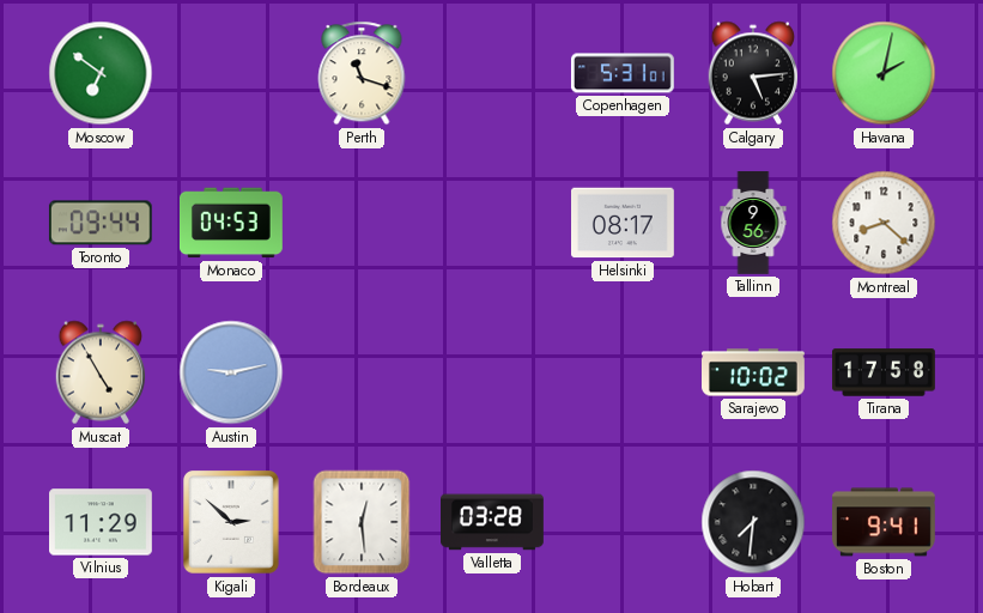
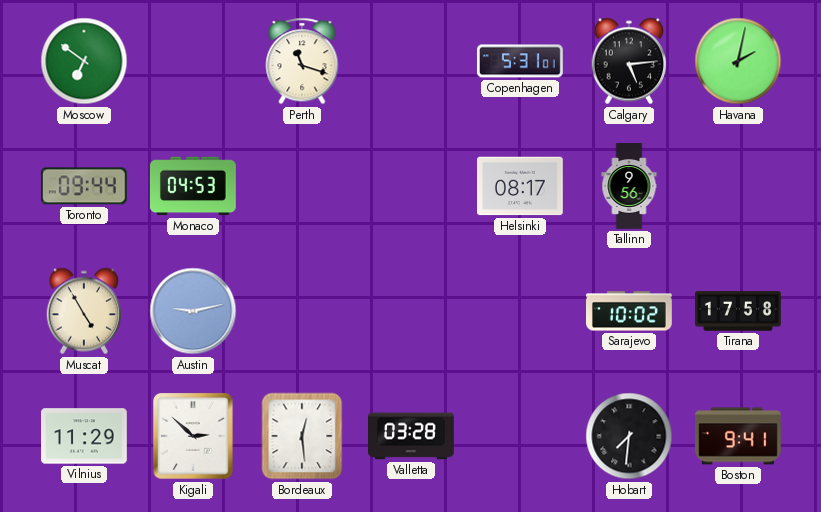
Montreal: 8:22 -> none (884, 223)
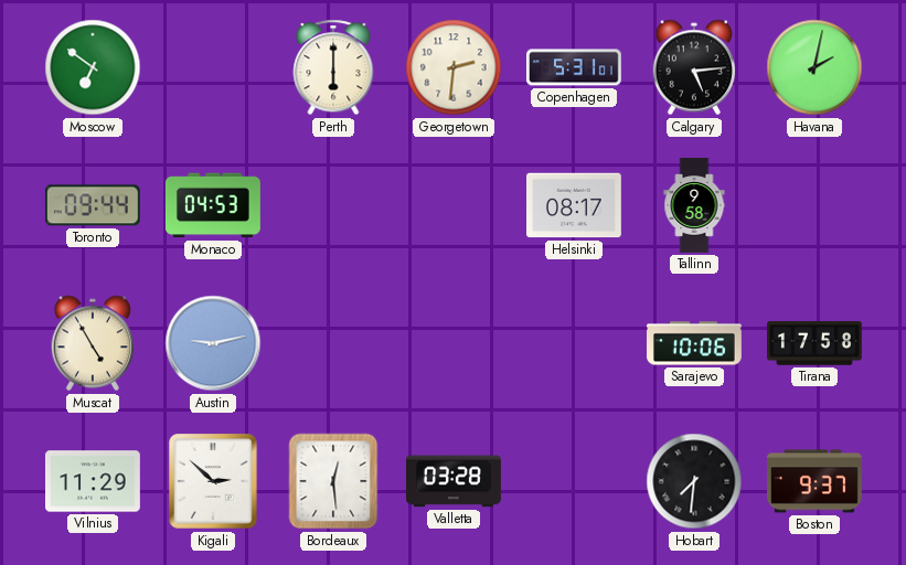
Perth: 11:18 -> 6:00 (333, 67)
Georgetown: none -> 2:31 (454, 67)
Tallinn: 9:56 -> 9:58 (694, 205)
Sarajevo: 10:02 -> 10:06 (695, 343)
Boston: 9:41 -> 9:37 (816, 481)
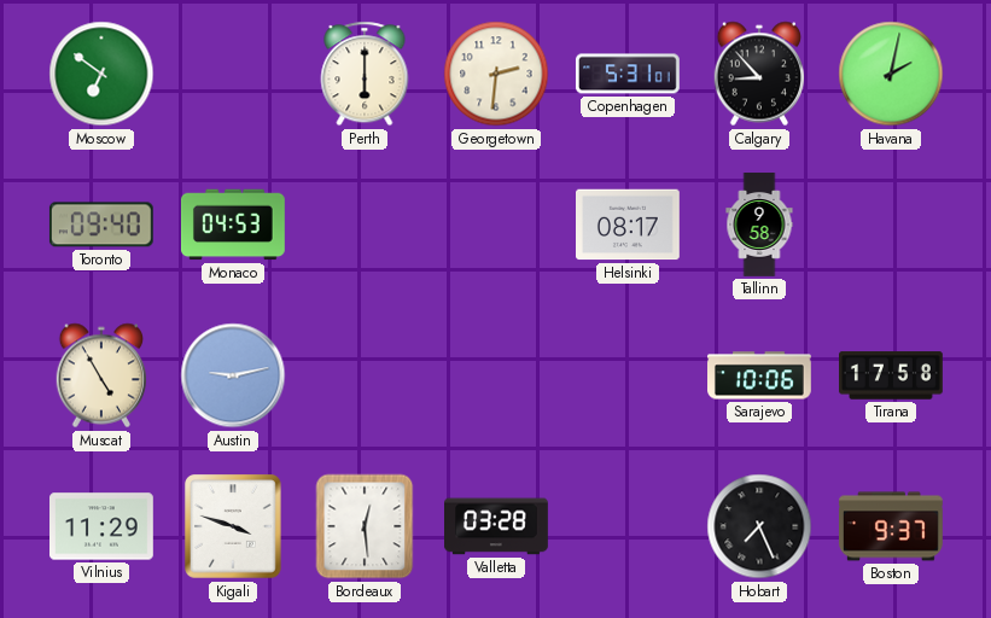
Calgary: 5:14 -> 8:53 (759, 74)
Toronto: 09:44 -> 09:40 (101, 225)
Kigali: 2:52 -> 3:48 (234, 526)
Hobart: 7:31 -> 7:26 (759, 526)
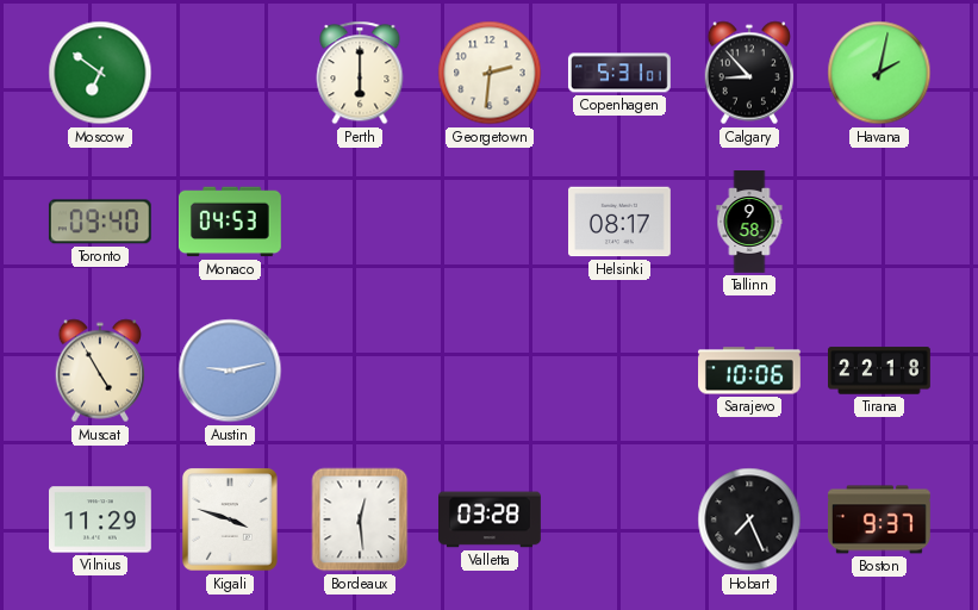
Tirana: 17:58 -> 22:18 (880, 371)
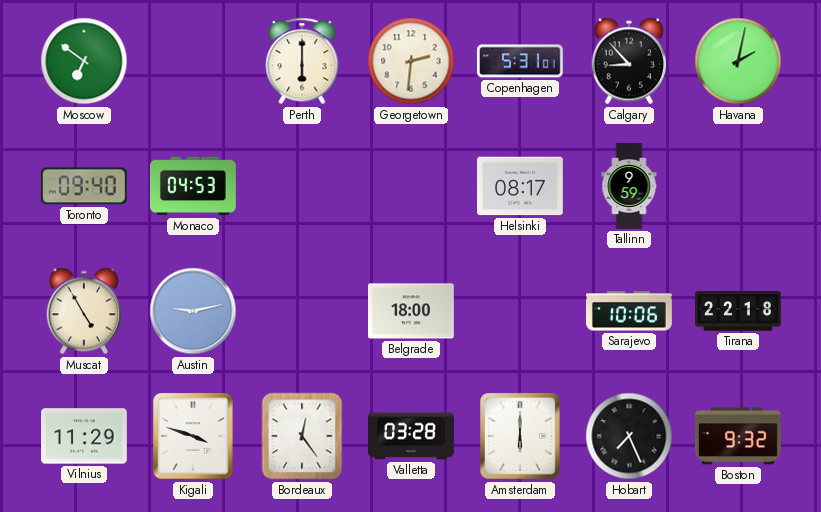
Tallinn: 9:58 -> 9:59 (629, 186)
Belgrade: none -> 18:00 (412, 311)
Bordeaux: 12:29 -> 12:24 (302, 436)
Amsterdam: none -> 6:00 (521, 436)
Boston: 9:37 -> 9:32 (739, 436)
